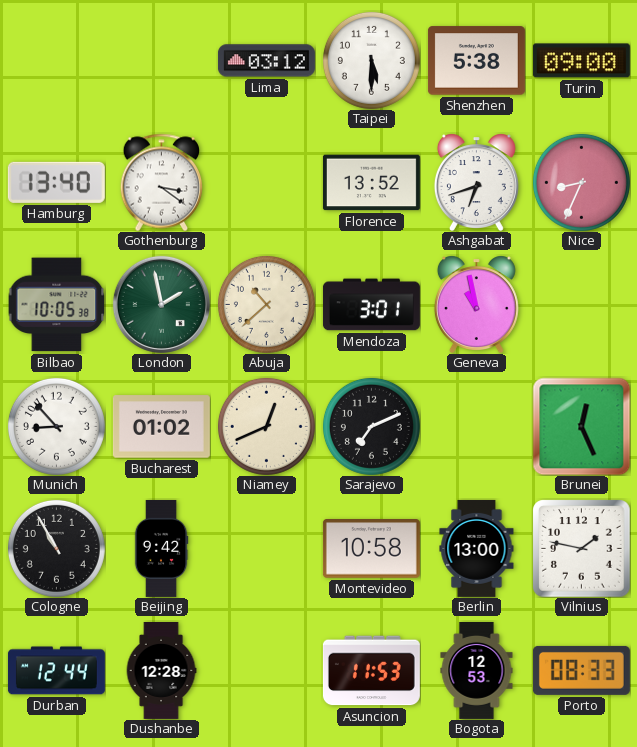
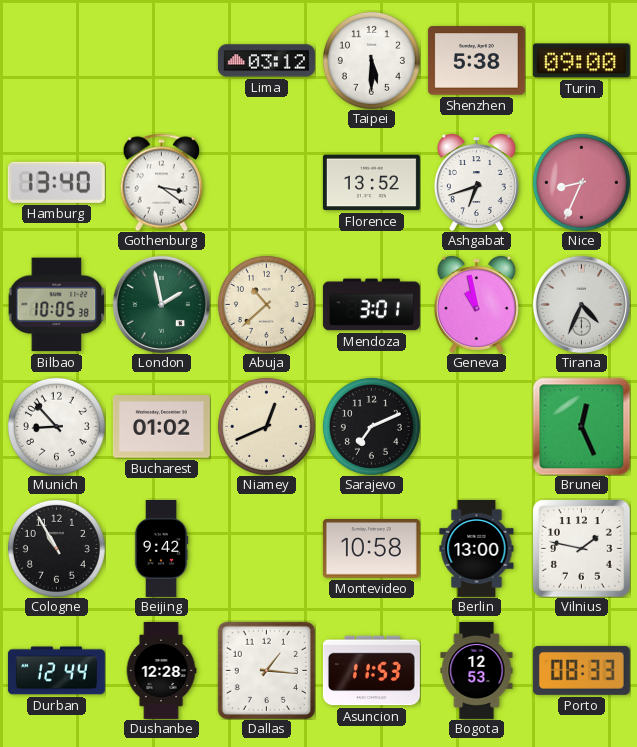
Tirana: none -> 4:34 (581, 304)
Dallas: none -> 1:16 (266, 670)
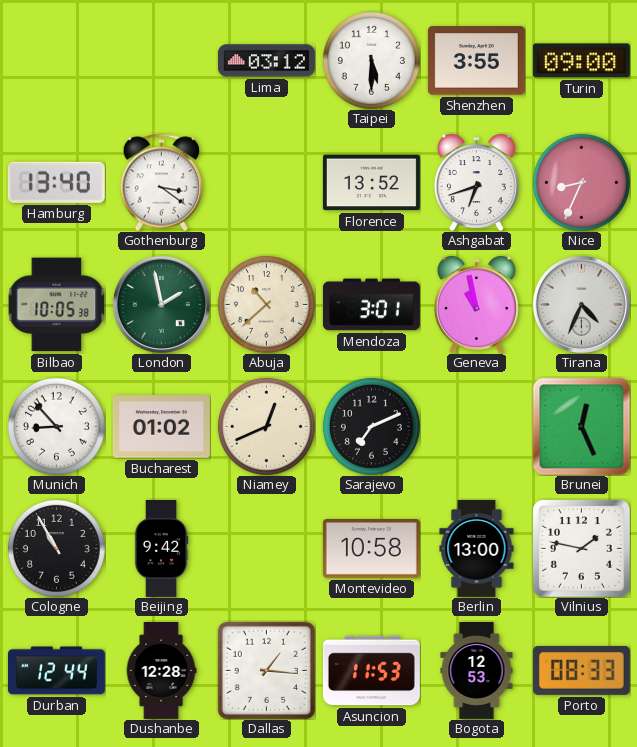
Shenzhen: 5:38 -> 3:55 (476, 61)
